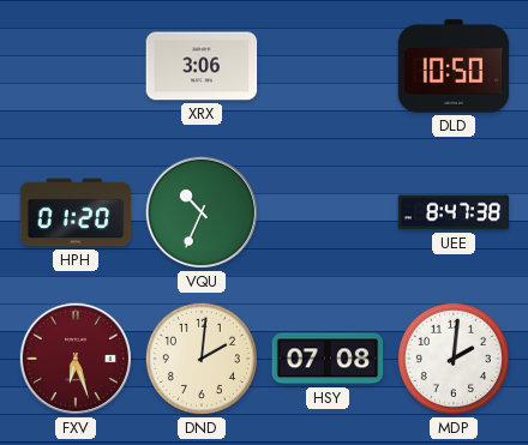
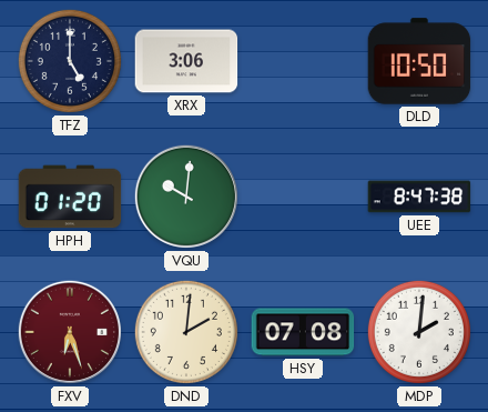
TFZ: none -> 5:00 (70, 61)
VQU: 10:34 -> 10:01 (186, 197)
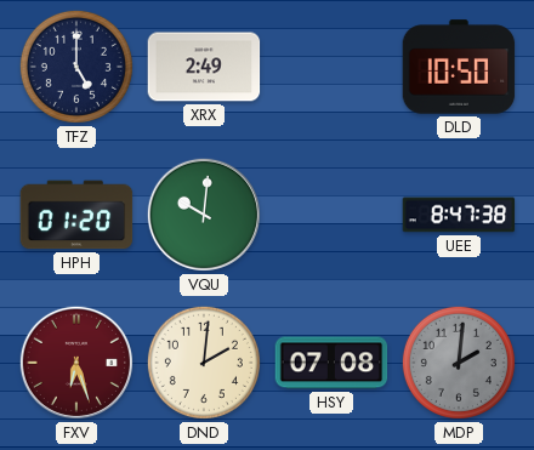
XRX: 3:06 -> 2:49 (204, 67)
MDP dial: white -> grey (459, 363)
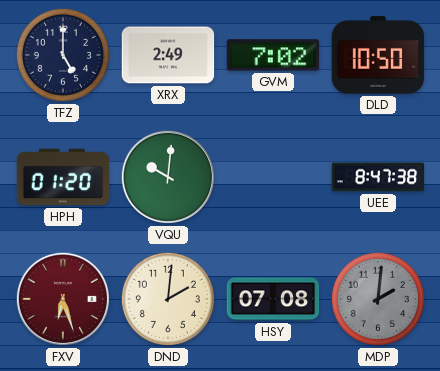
GVM: none -> 7:02 (273, 55)
